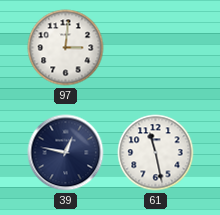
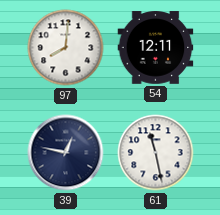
97: 3:01 -> 8:01 (66, 48)
54: none -> 12:11 (156, 48)
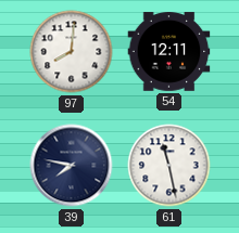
39: 12:47 -> 7:47 (72, 166)
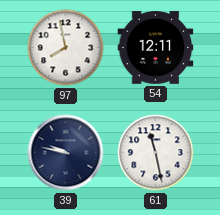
97: 8:01 -> 7:58 (66, 48)
39: 7:47 -> 9:47 (66, 153)
